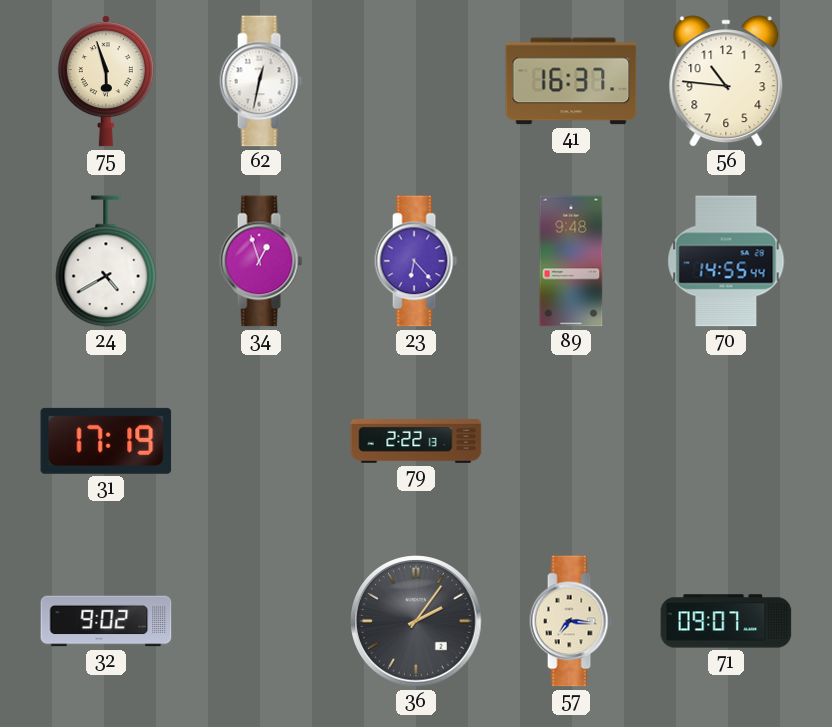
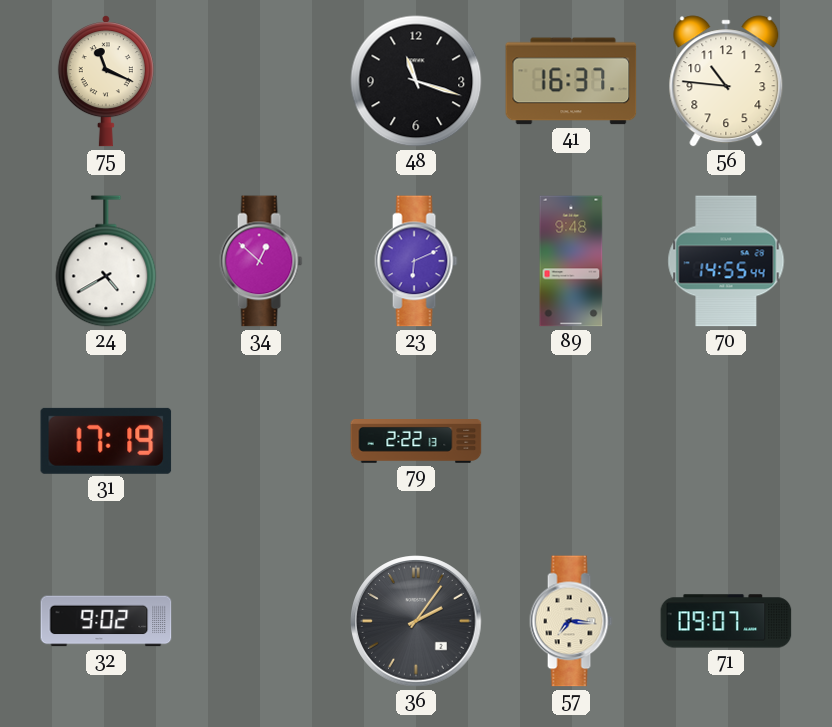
75: 5:57 -> 11:19 (106, 81)
62: 12:32 -> none (261, 81)
48: none -> 11:18 (416, 81)
34: 12:57 -> 12:52 (261, 261)
23: 6:23 -> 6:11 (416, 261)
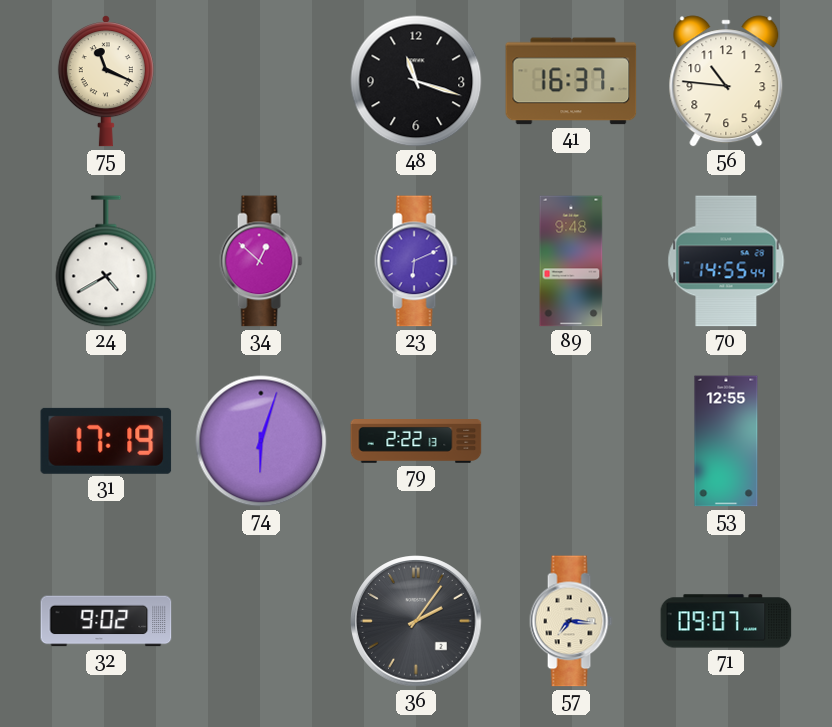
74: none -> 6:03 (261, 441)
53: none -> 12:55 (726, 441)
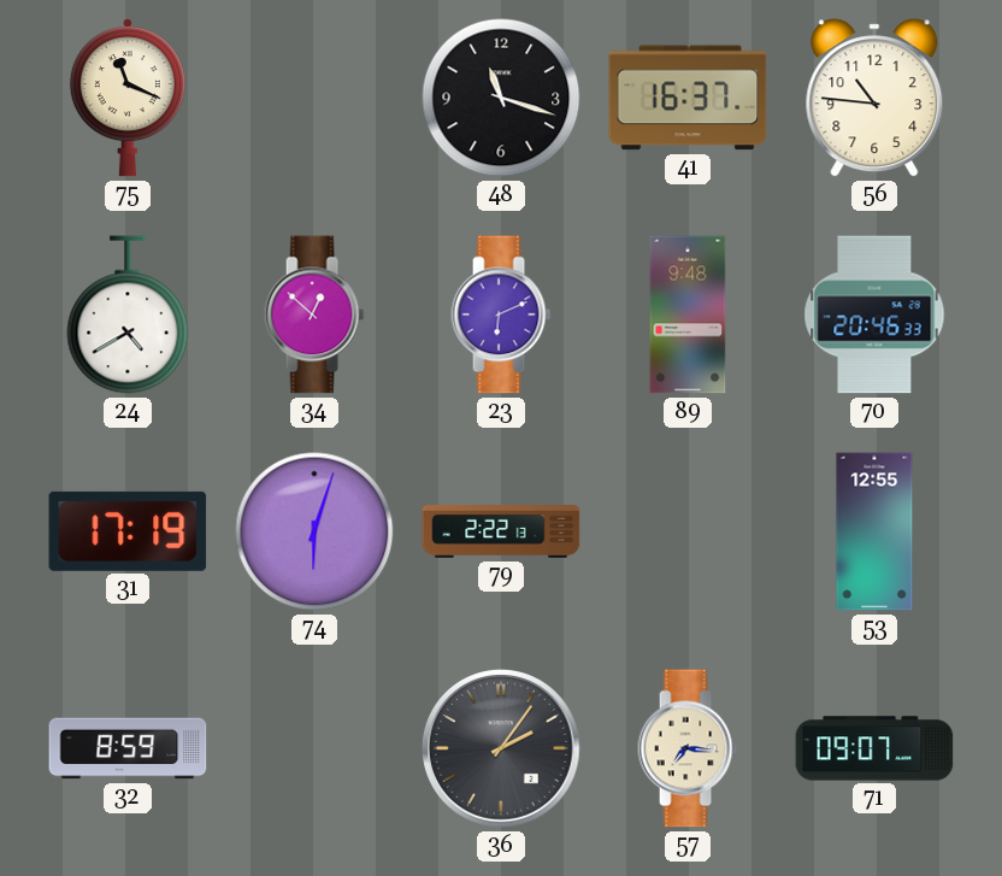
70: 14:55 -> 20:46 (874, 314)
32: 9:02 -> 8:59 (128, 748)
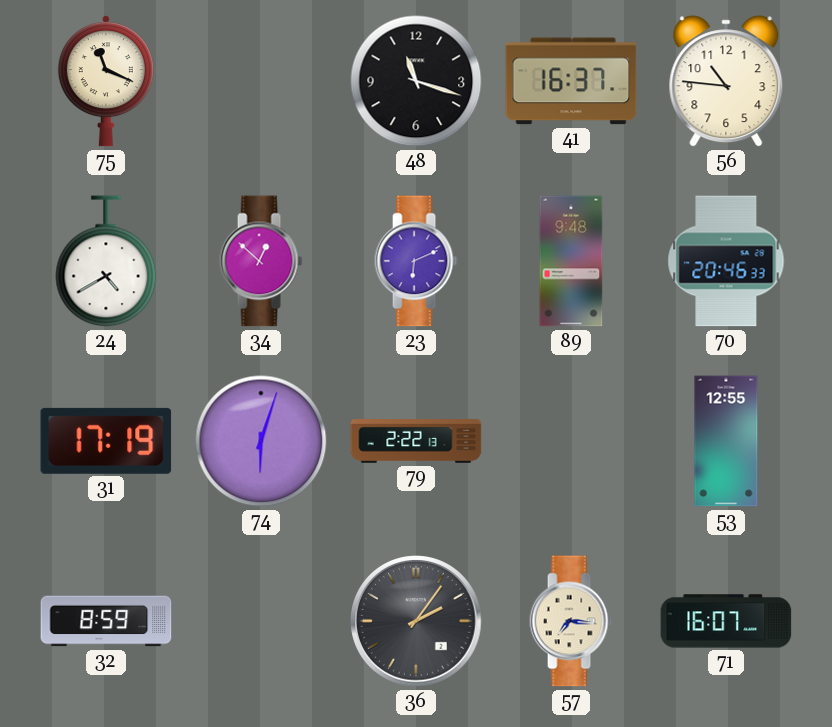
71: 09:07 -> 16:07 (726, 621)
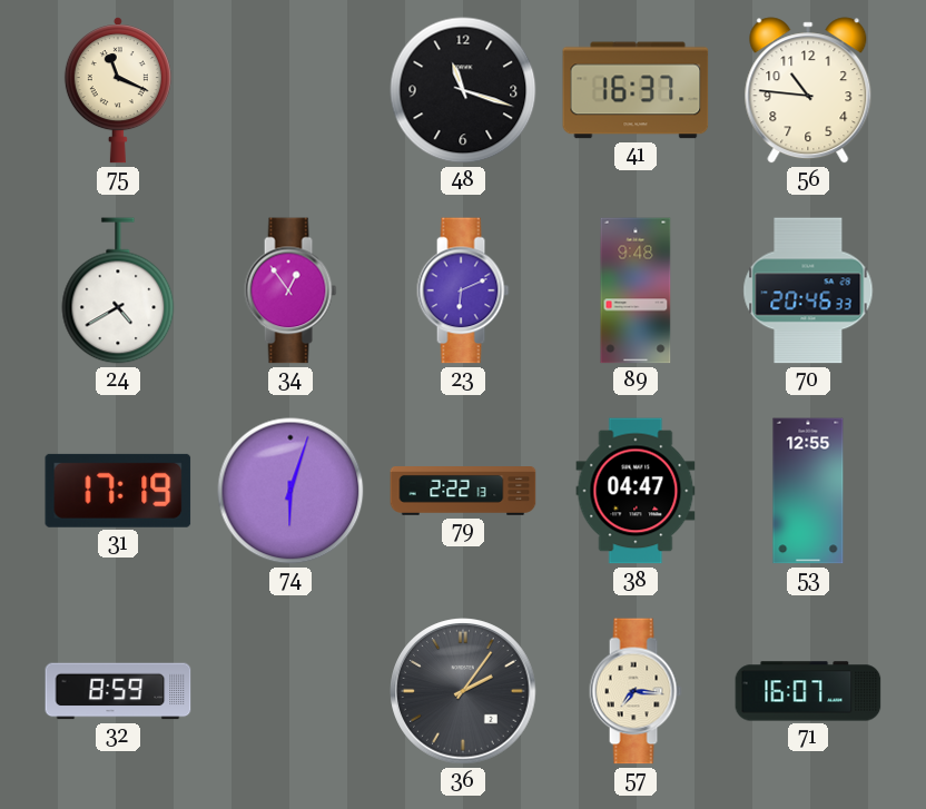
34: 12:52 -> 12:54 (290, 290)
38: none -> 04:47 (636, 491)
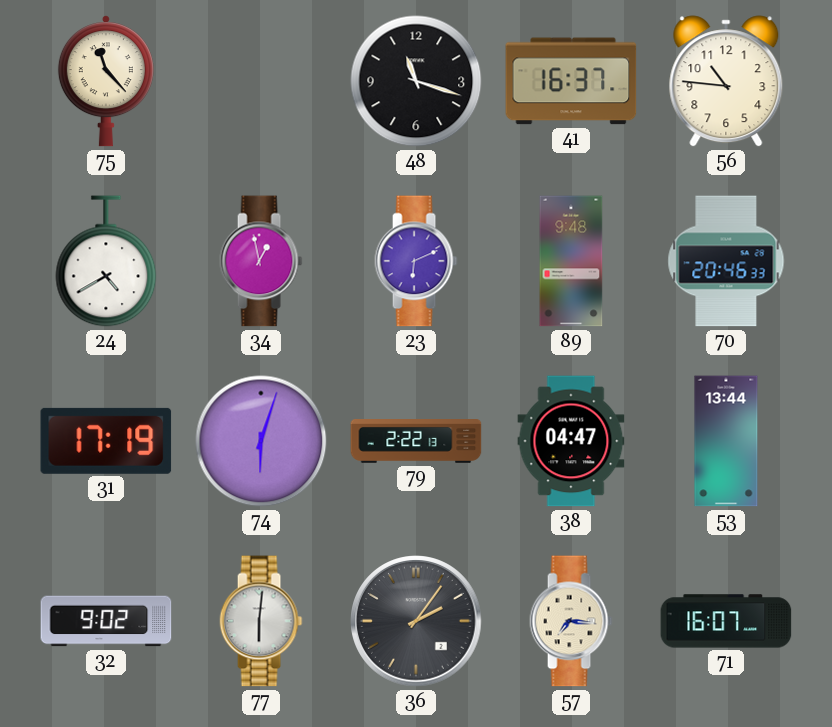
75: 11:19 -> 11:23 (106, 81)
34: 12:54 -> 12:58 (261, 261)
53: 12:55 -> 13:44 (726, 441)
32: 8:59 -> 9:02 (106, 621)
77: none -> 6:01 (261, 621)
